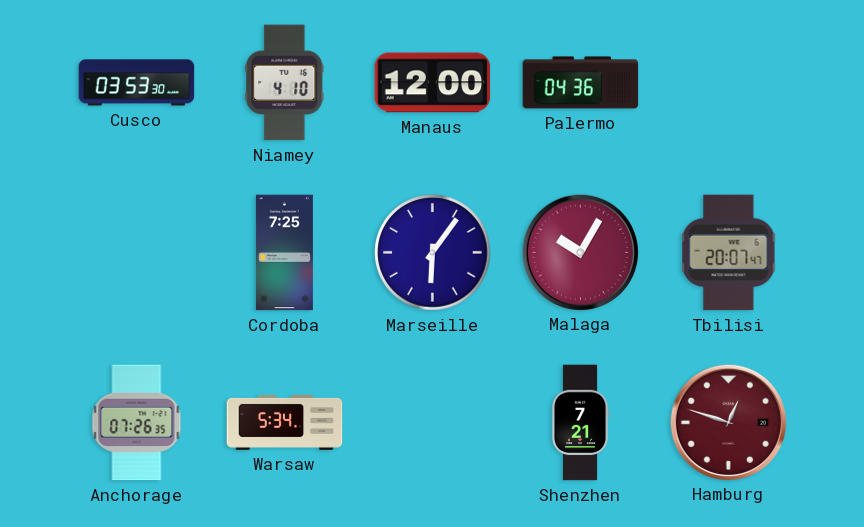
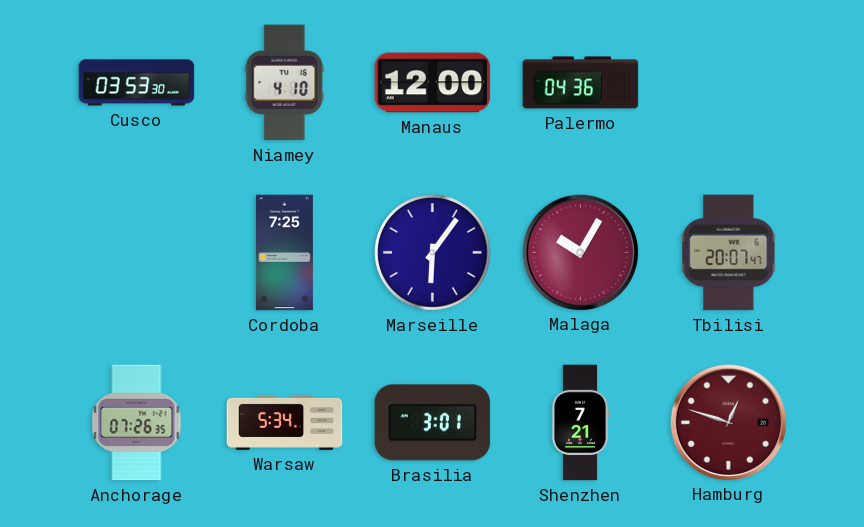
Brasilia: none -> 3:01 (433, 423)
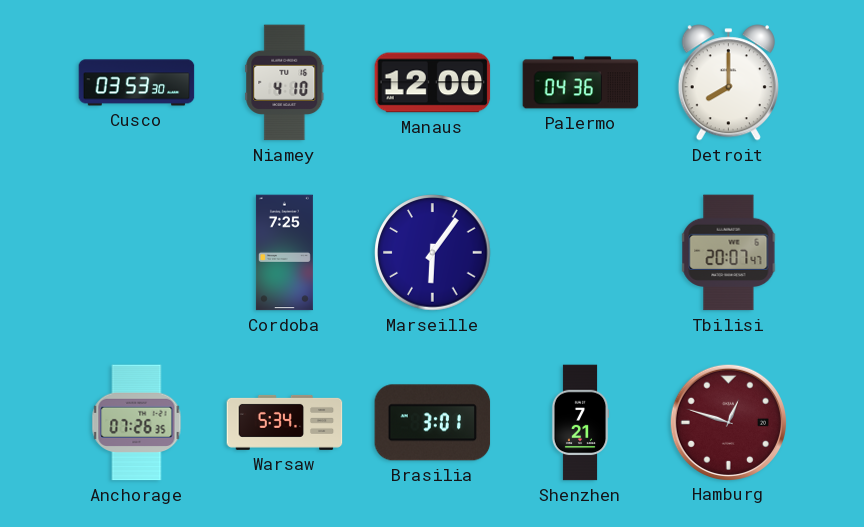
Detroit: none -> 8:00 (728, 83)
Malaga: 10:05 -> none (580, 252)
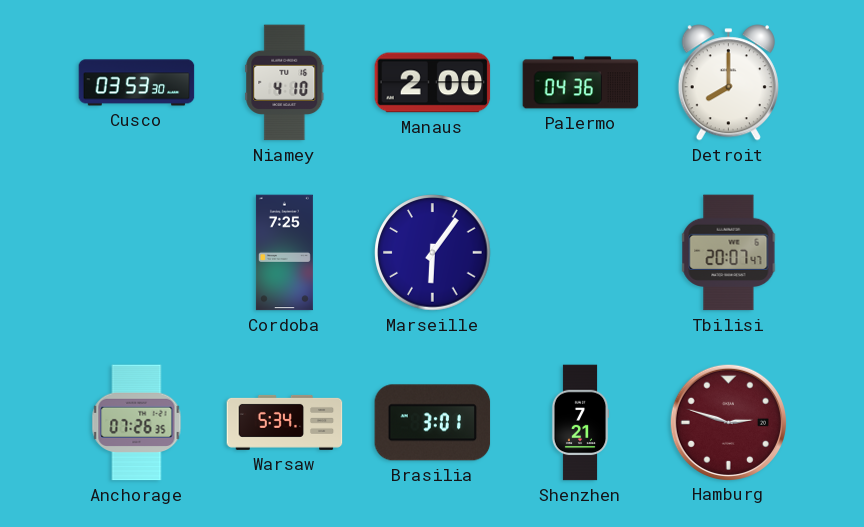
Manaus: 12:00 -> 2:00 (433, 83)
Hamburg: 12:48 -> 2:48 (728, 422)
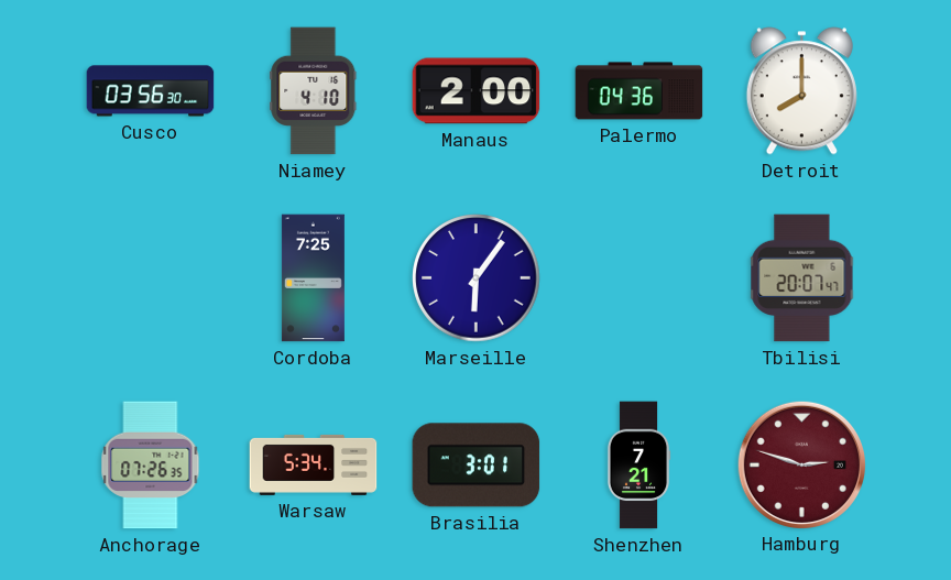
Cusco: 03:53 -> 03:56 (151, 91)
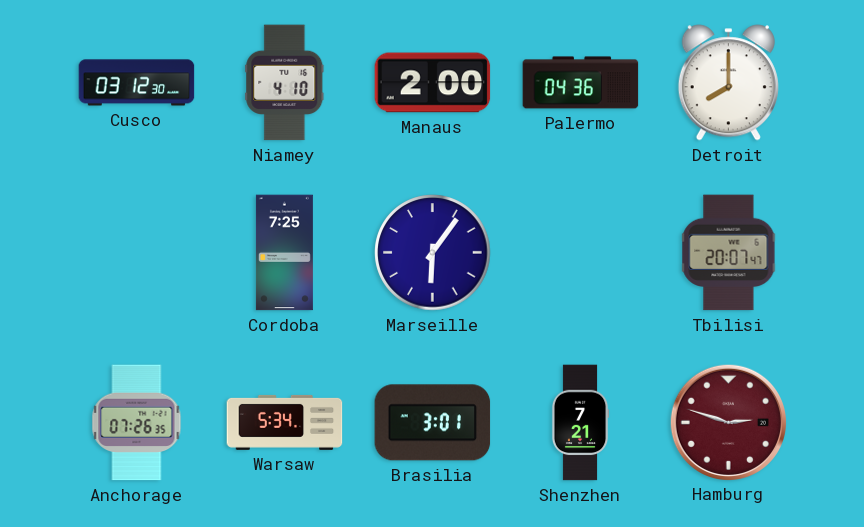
Cusco: 03:56 -> 03:12 (137, 83)
